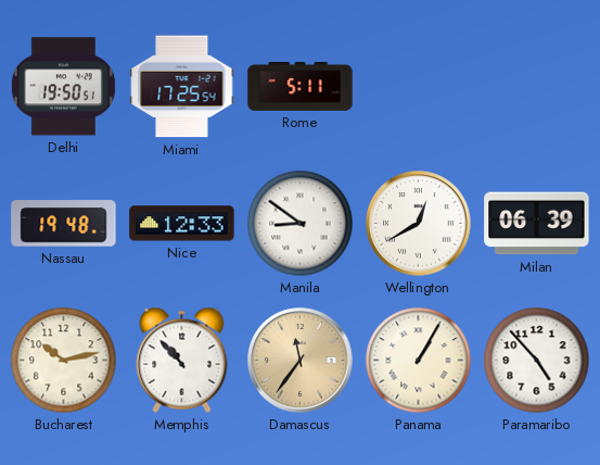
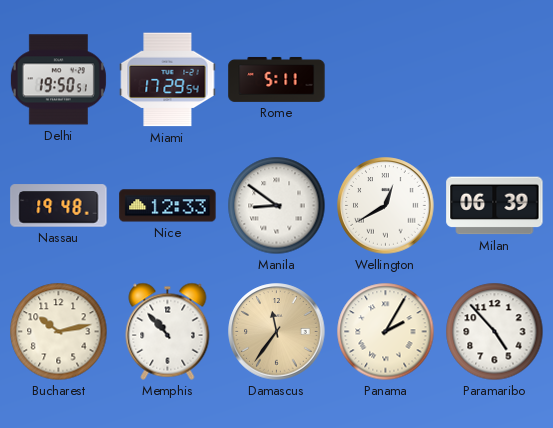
Miami: 17:25 -> 17:29 (168, 80)
Panama: 1:05 -> 2:05 (386, 332)
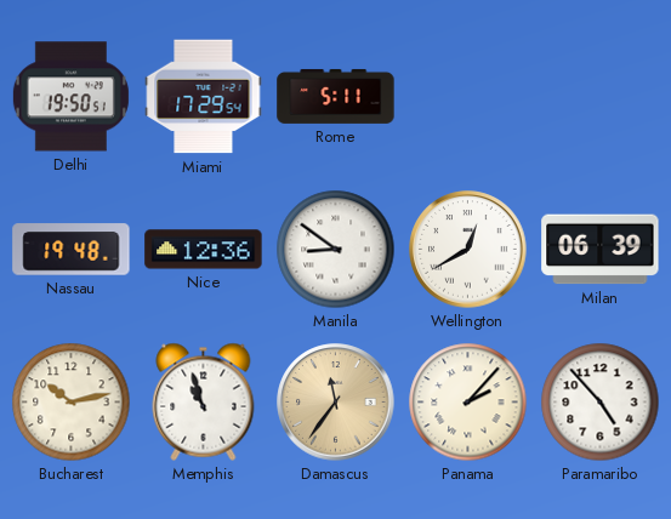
Nice: 12:33 -> 12:36 (204, 250)
Memphis: 10:53 -> 10:57 (204, 401)
Panama: 2:05 -> 2:07 (468, 403)
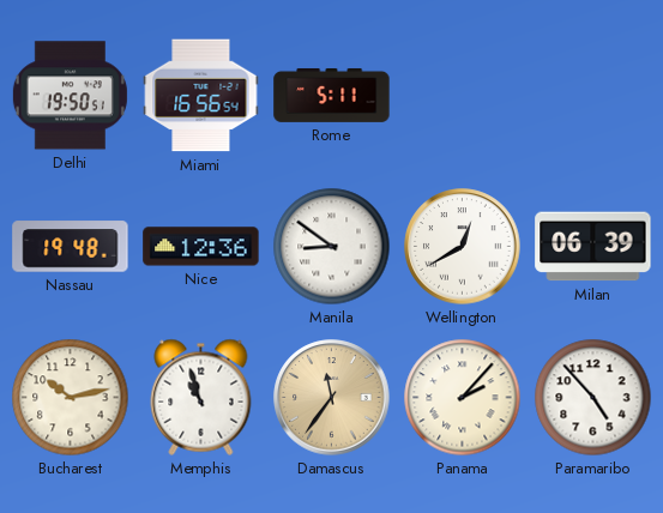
Miami: 17:29 -> 16:56 (201, 96)
